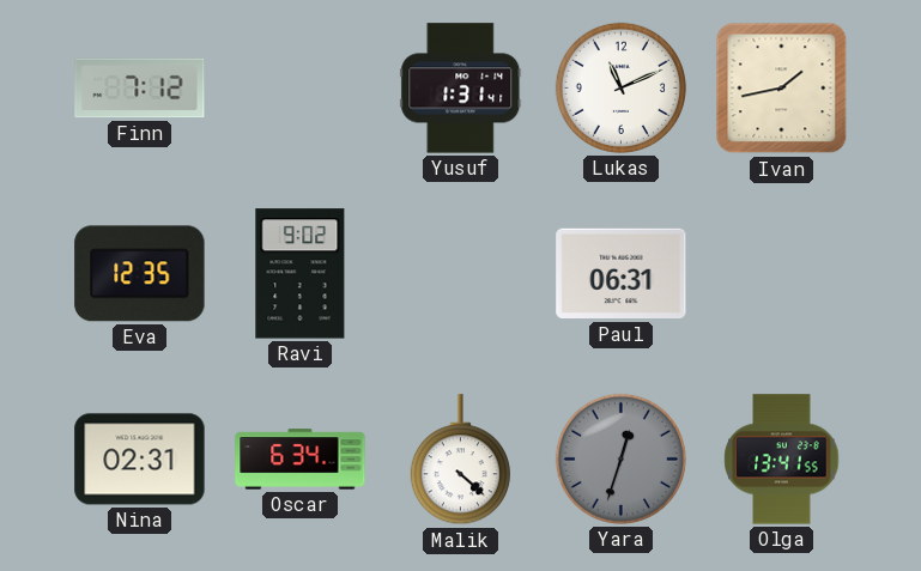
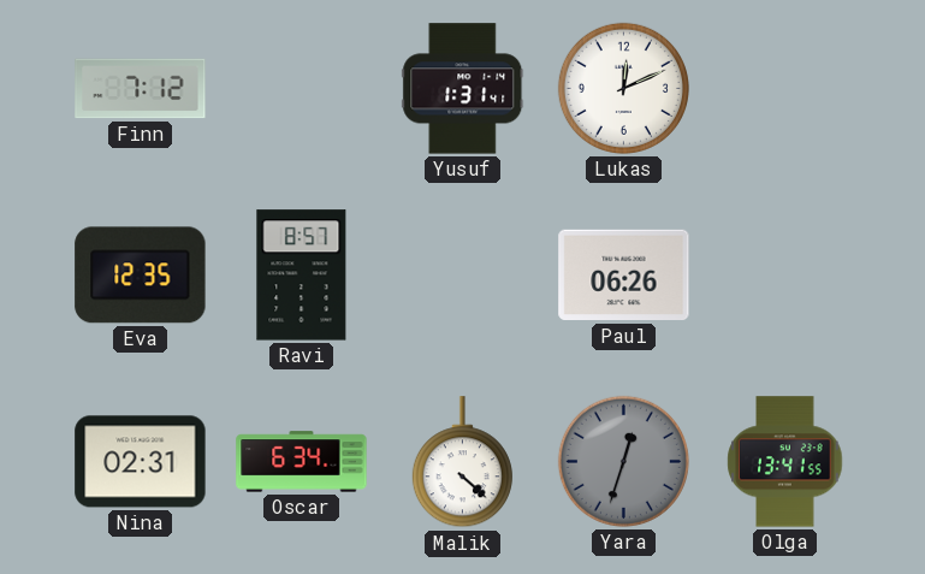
Lukas: 11:11 -> 12:11 (623, 88)
Ivan: 1:43 -> none (782, 89)
Ravi: 9:02 -> 8:57 (302, 276)
Paul: 06:31 -> 06:26 (624, 276)
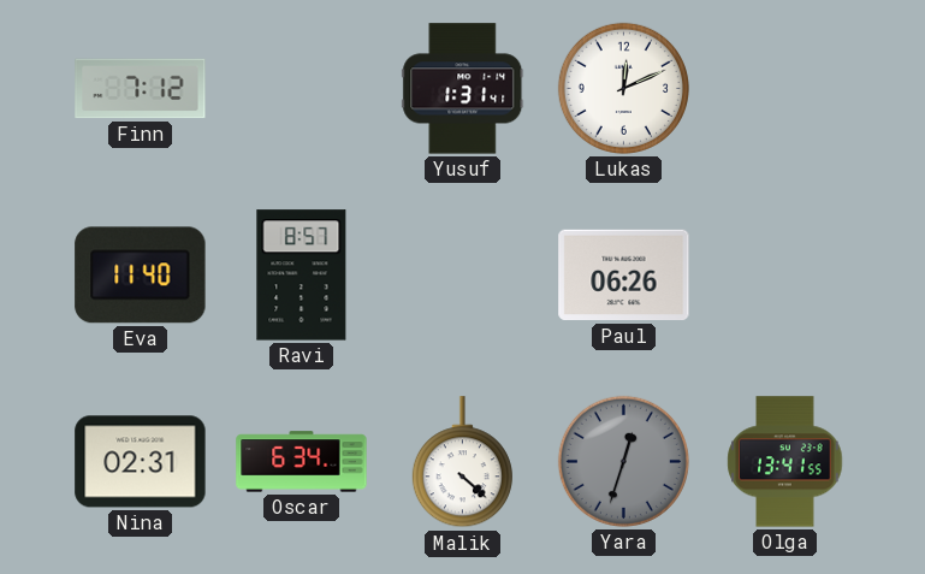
Eva: 12:35 -> 11:40 (141, 276)
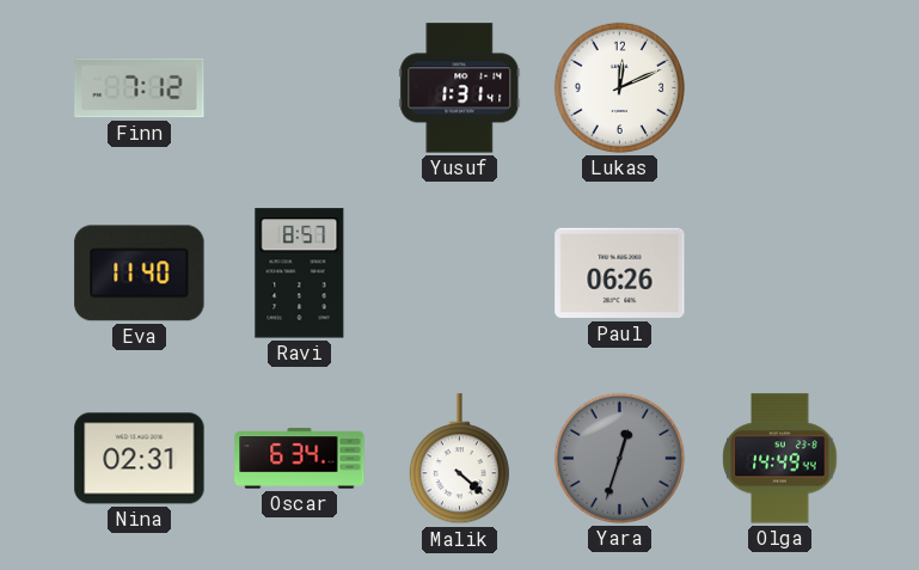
Olga: 13:41 -> 14:49 (780, 459)
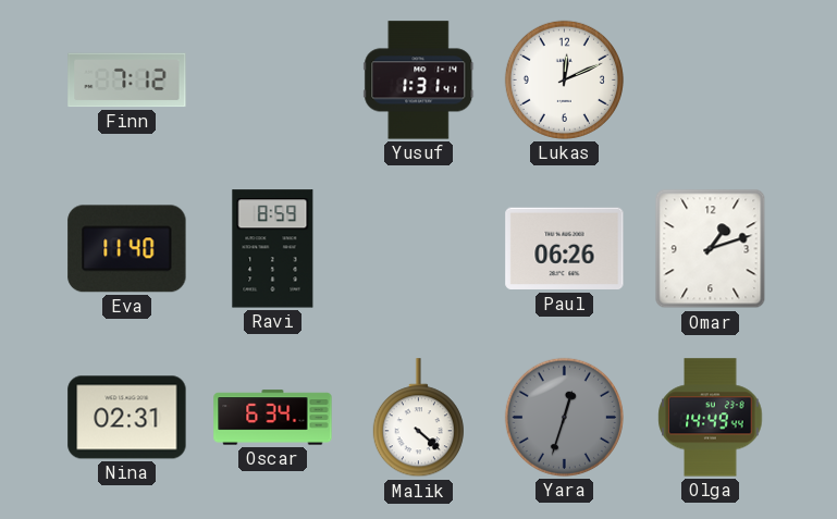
Ravi: 8:57 -> 8:59 (273, 249)
Omar: none -> 1:12 (711, 249)
